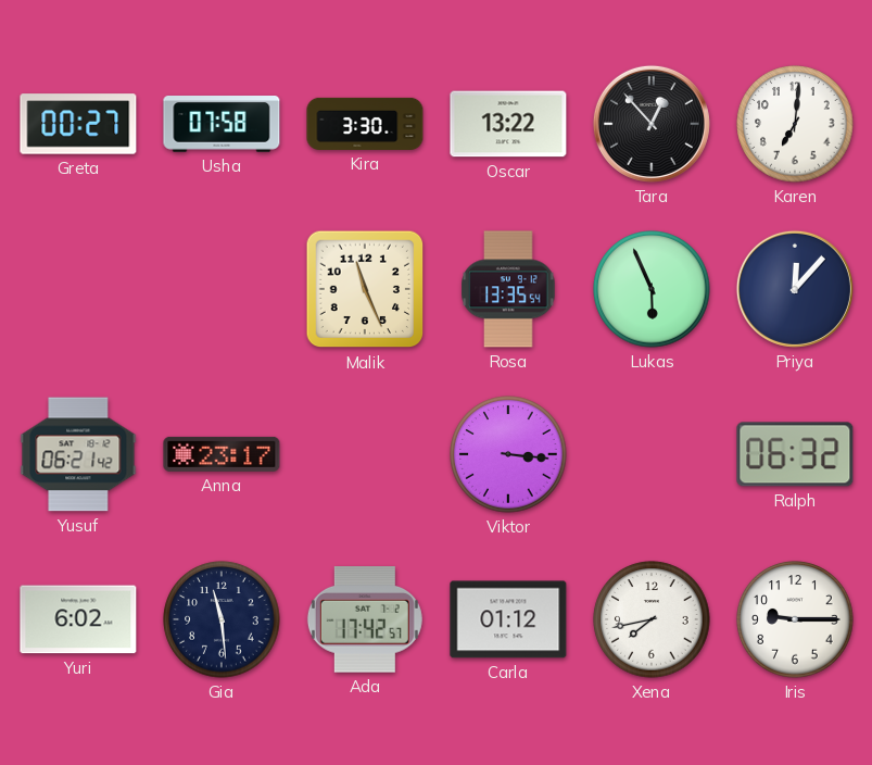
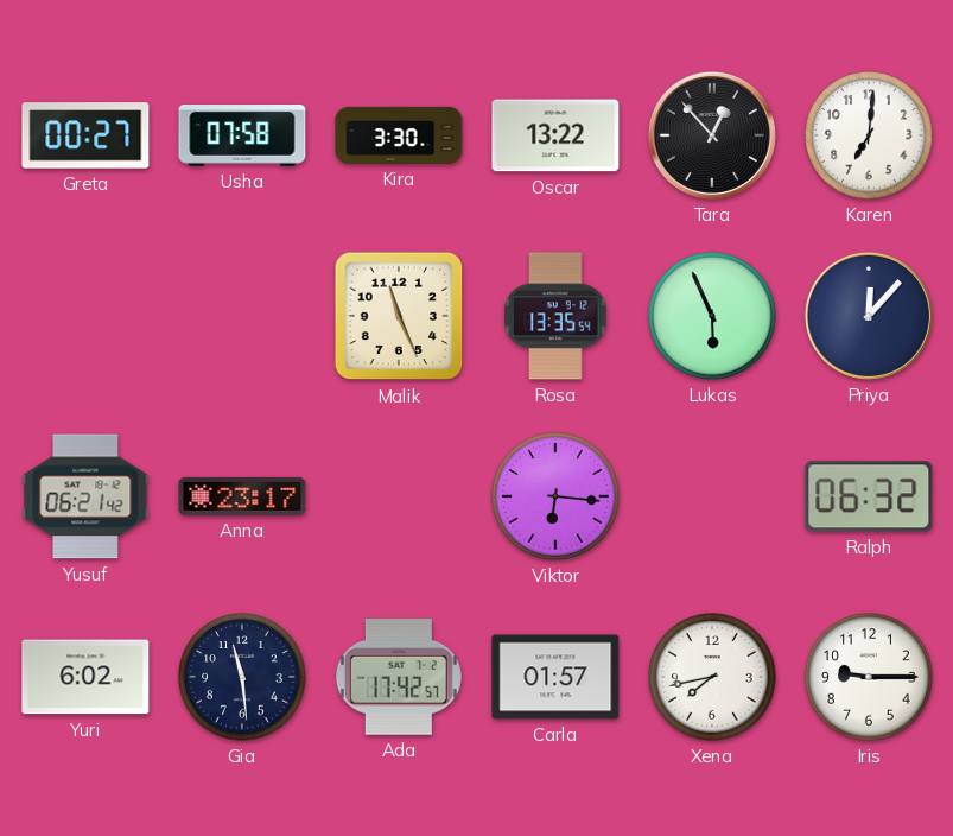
Viktor: 3:16 -> 6:16 (555, 496)
Carla: 01:12 -> 01:57 (555, 677)
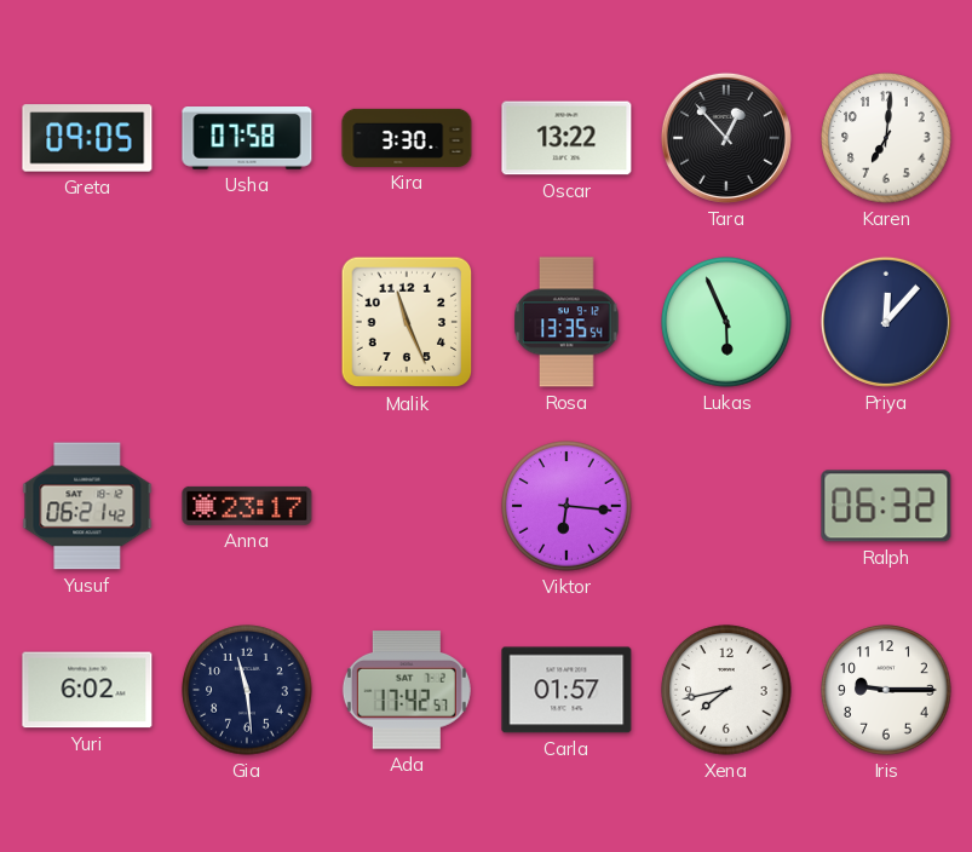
Greta: 00:27 -> 09:05 (87, 138)
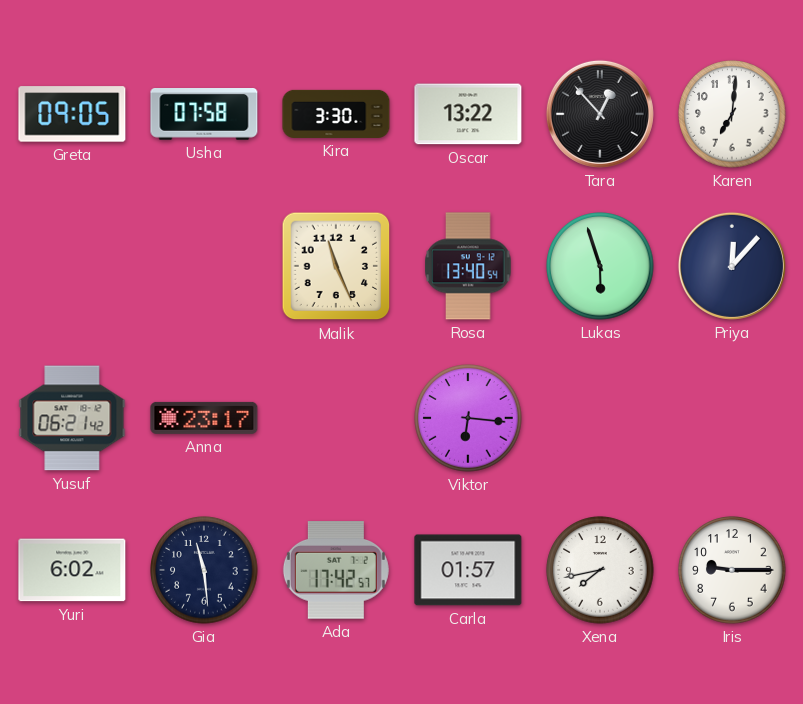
Rosa: 13:35 -> 13:40 (468, 266)
Lukas: 5:56 -> 5:57 (600, 266)
Ralph: 06:32 -> none (886, 506)
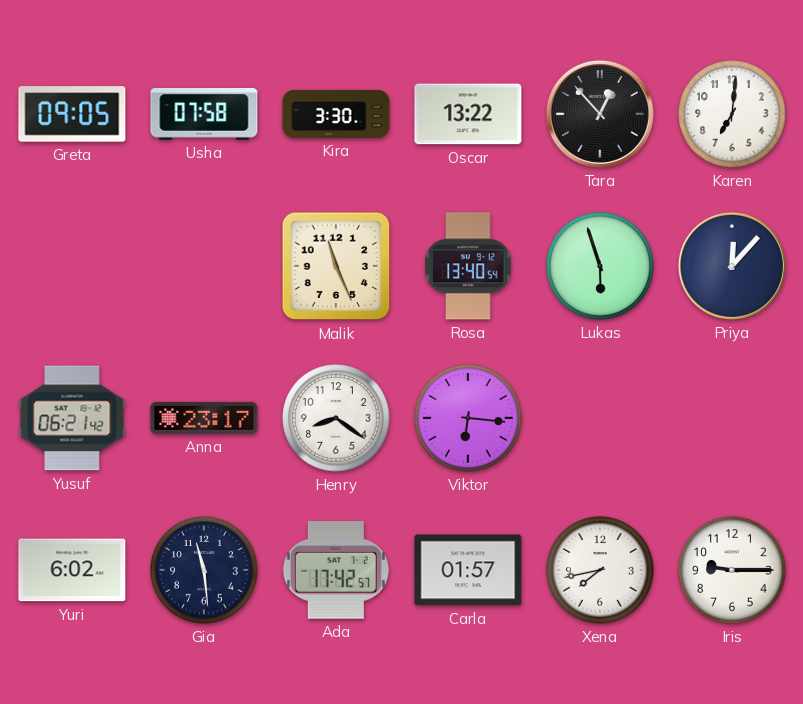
Henry: none -> 8:21 (336, 418)
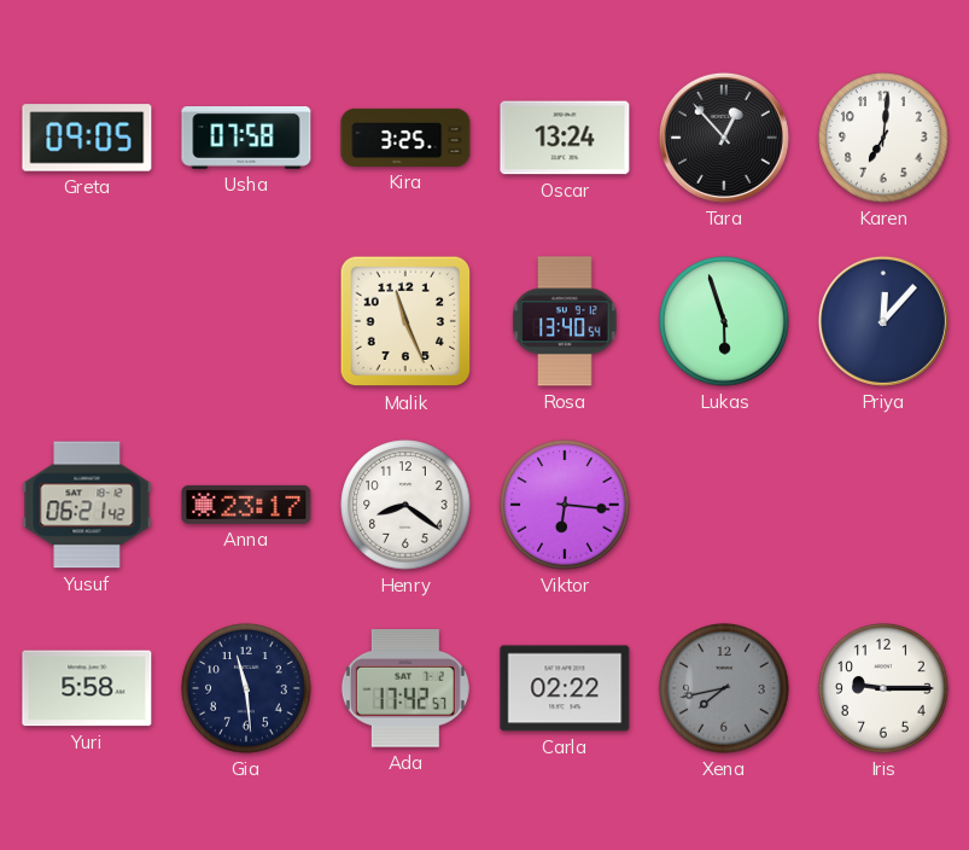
Kira: 3:30 -> 3:25 (405, 138)
Oscar: 13:22 -> 13:24 (565, 138)
Yuri: 6:02 -> 5:58 (87, 688)
Carla: 01:57 -> 02:22 (565, 688)
Xena dial: white -> grey (724, 688)
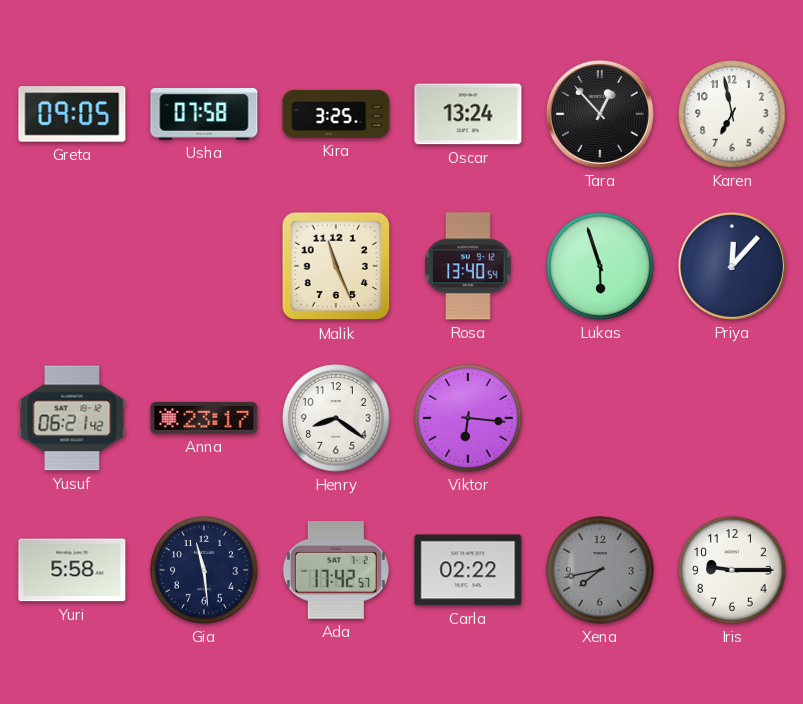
Karen: 7:01 -> 6:58 (732, 114)
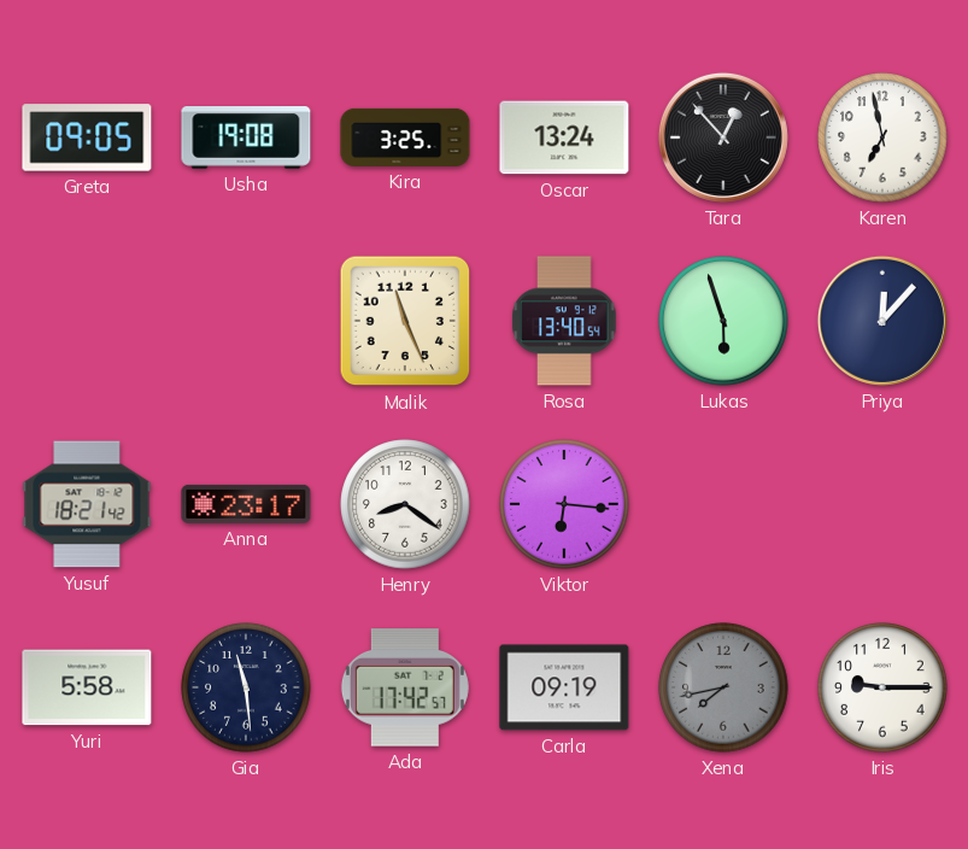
Usha: 07:58 -> 19:08 (246, 137)
Yusuf: 06:21 -> 18:21 (87, 504)
Carla: 02:22 -> 09:19 (564, 687)
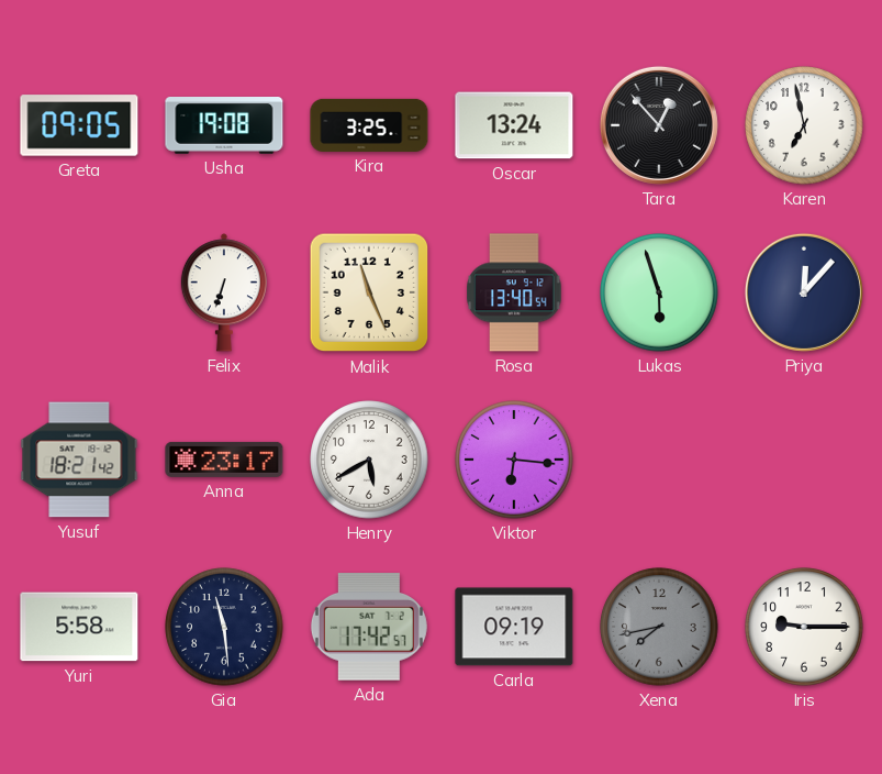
Felix: none -> 6:33 (224, 292)
Henry: 8:21 -> 5:40 (369, 460)
